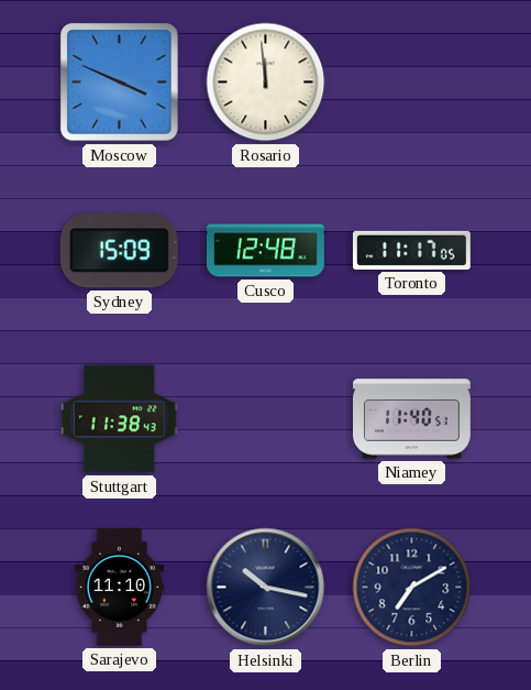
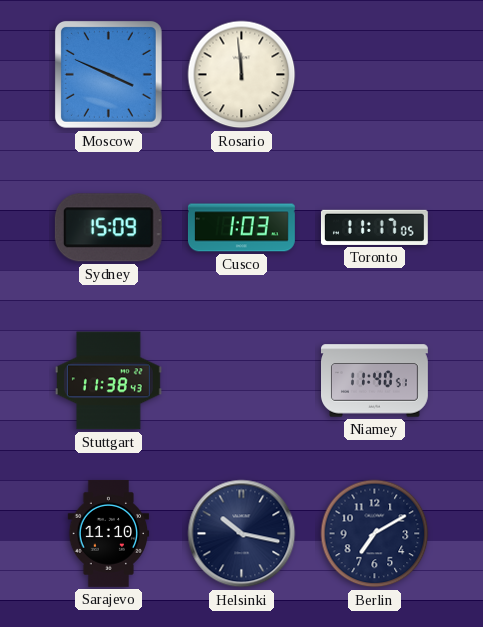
Cusco: 12:48 -> 1:03 (241, 228)
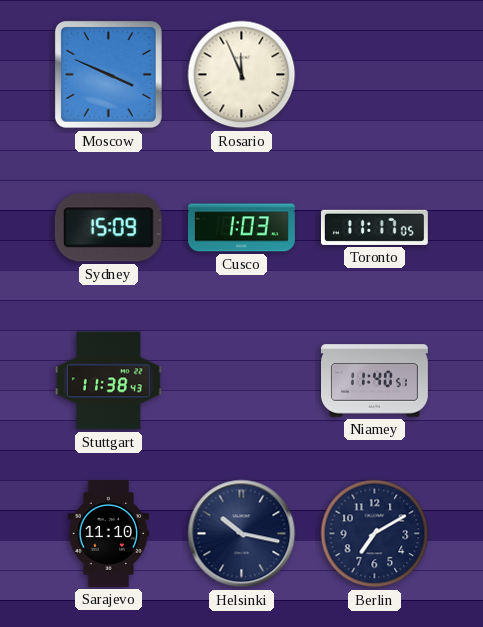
Rosario: 11:59 -> 11:56 (242, 75)
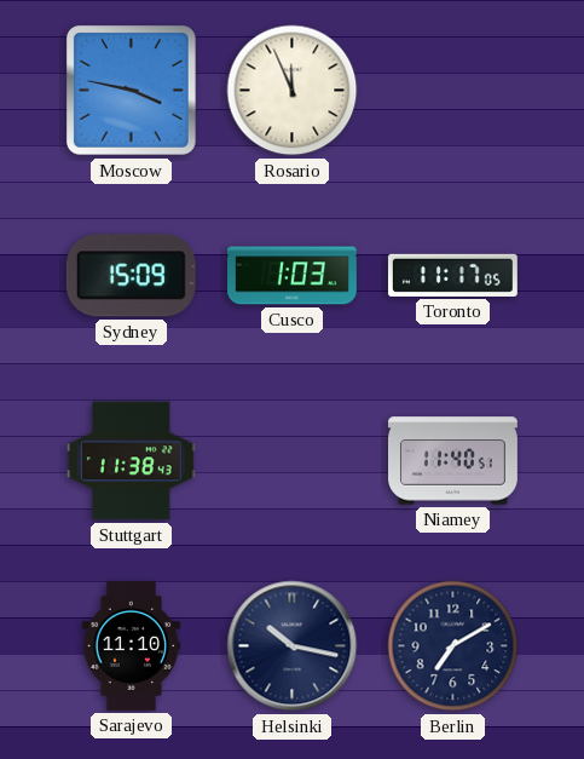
Moscow: 3:49 -> 3:47 (131, 90)
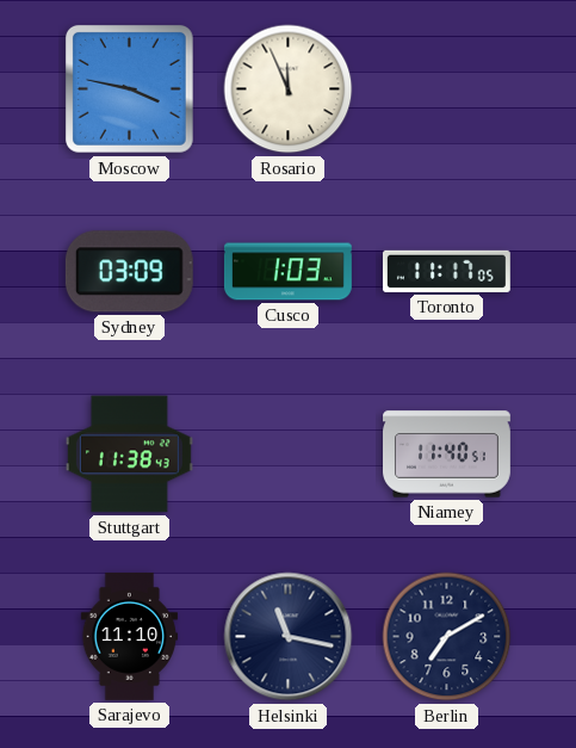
Sydney: 15:09 -> 03:09 (129, 272)
Helsinki: 10:17 -> 11:17 (289, 637)
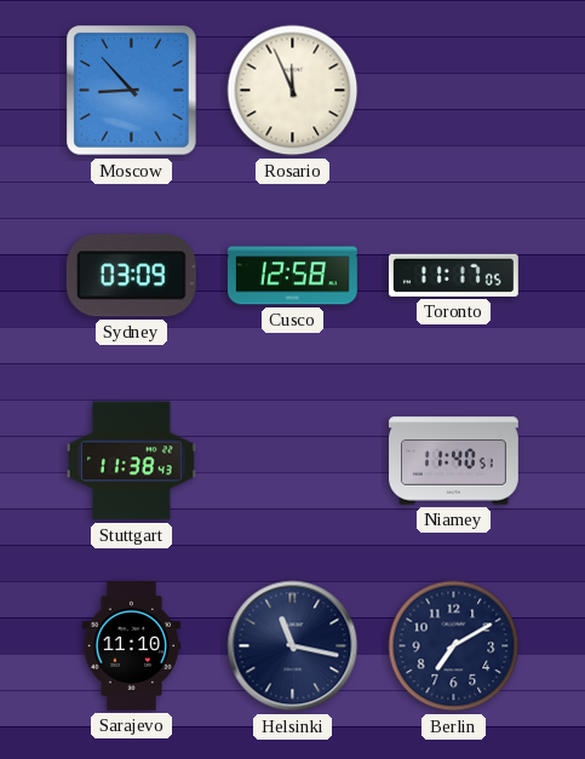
Moscow: 3:47 -> 8:53 (131, 90)
Cusco: 1:03 -> 12:58 (292, 276)
